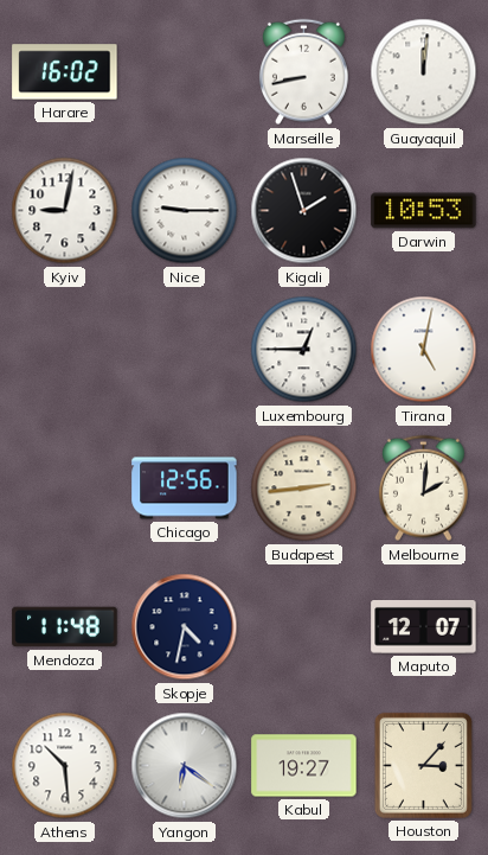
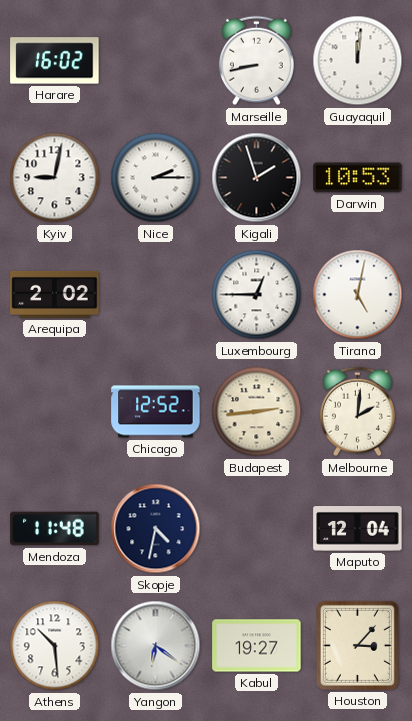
Nice: 9:15 -> 2:15 (156, 178)
Arequipa: none -> 2:02 (55, 294)
Chicago: 12:56 -> 12:52 (156, 412)
Maputo: 12:07 -> 12:04 (358, 529)
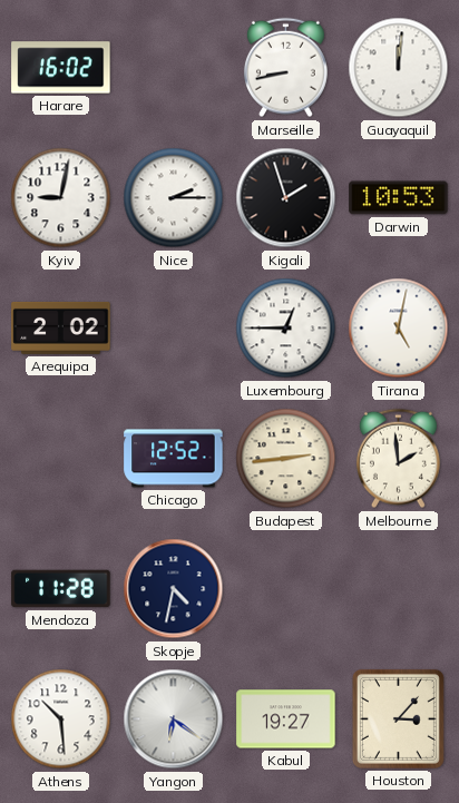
Melbourne: 2:01 -> 1:59 (398, 459)
Mendoza: 11:48 -> 11:28 (61, 589)
Maputo: 12:04 -> none (358, 529)
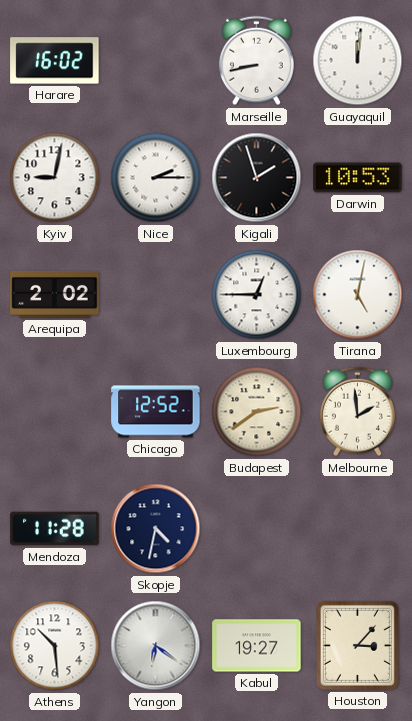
Budapest: 2:44 -> 2:39 (257, 412)
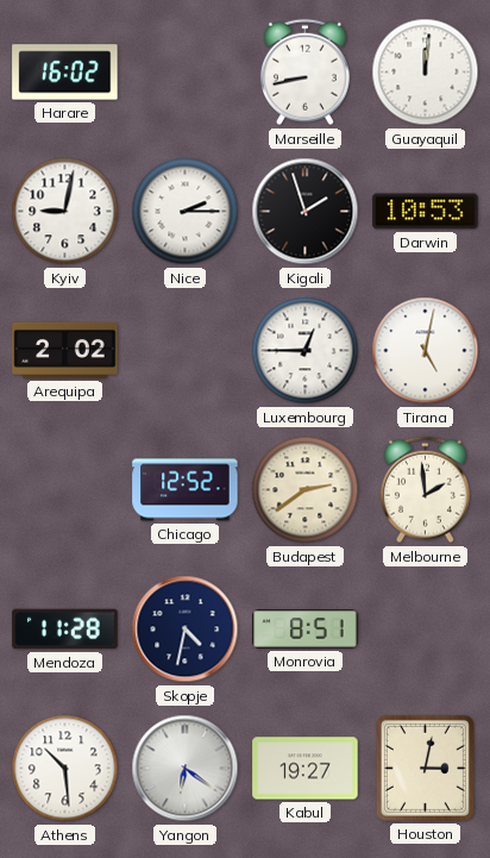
Monrovia: none -> 8:51 (306, 630)
Houston: 3:07 -> 3:02 (425, 768)
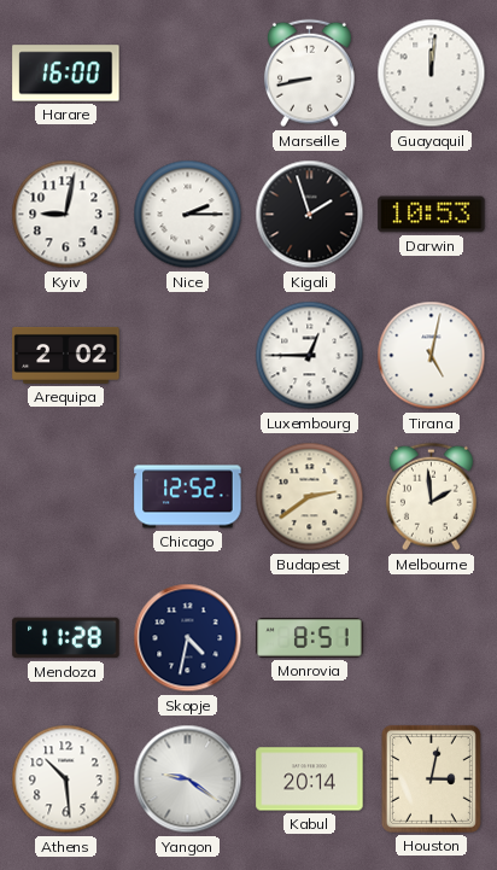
Harare: 16:02 -> 16:00 (66, 74)
Yangon: 6:21 -> 9:21 (188, 780)
Kabul: 19:27 -> 20:14 (310, 780)
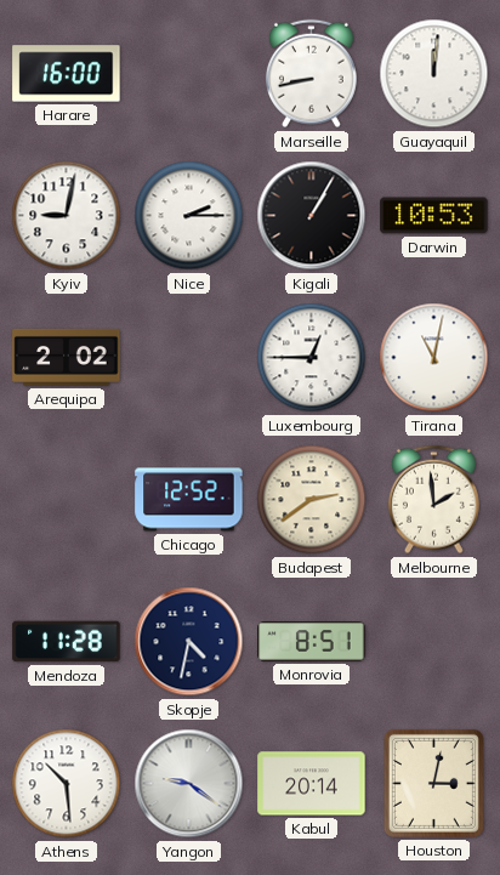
Kigali: 1:57 -> 1:05 (312, 216)
Tirana: 5:02 -> 11:02 (434, 358)
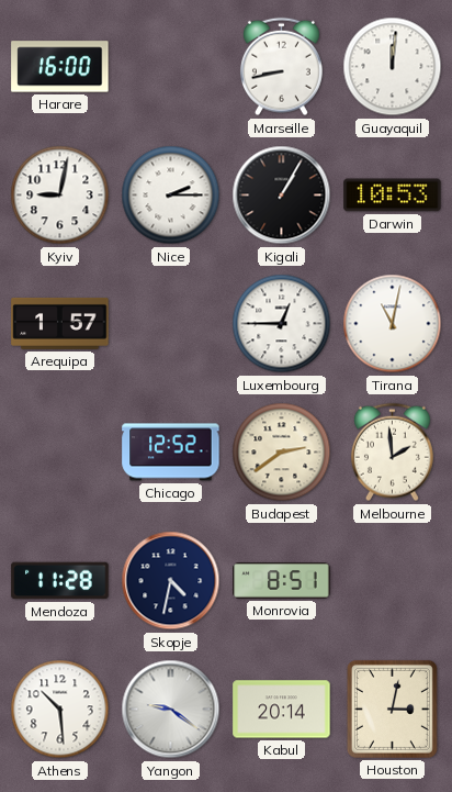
Arequipa: 2:02 -> 1:57 (60, 323)
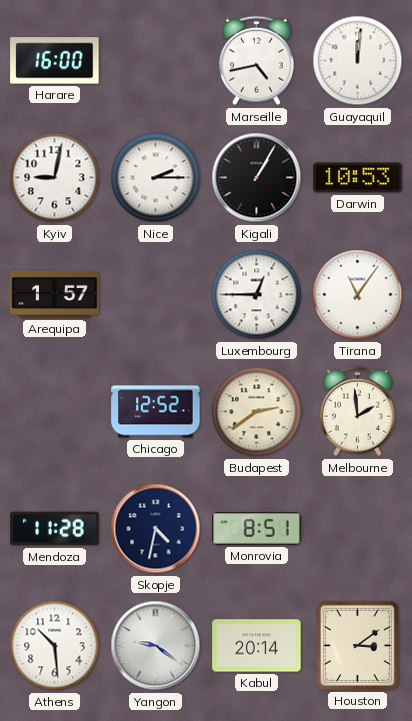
Marseille: 8:43 -> 4:43 (256, 61)
Tirana: 11:02 -> 11:06 (358, 295)
Houston: 3:02 -> 3:09 (357, 645)
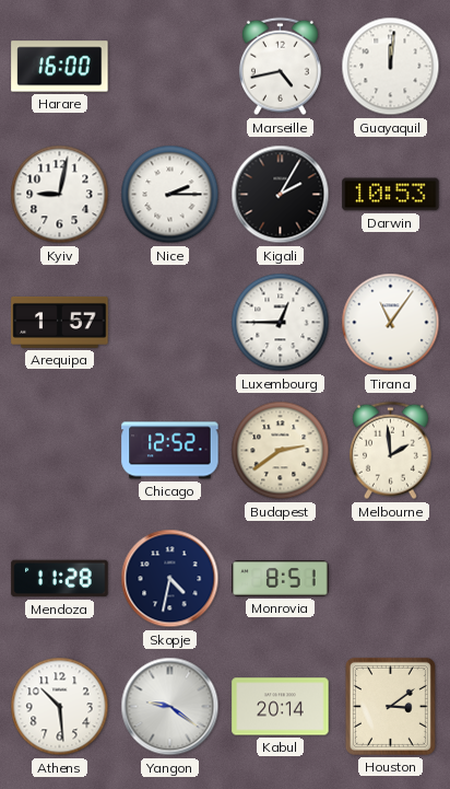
Kigali: 1:05 -> 2:05 (281, 195)
